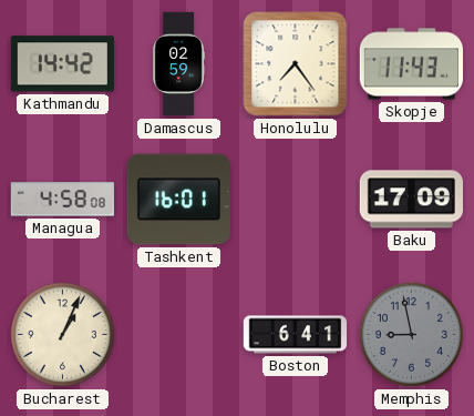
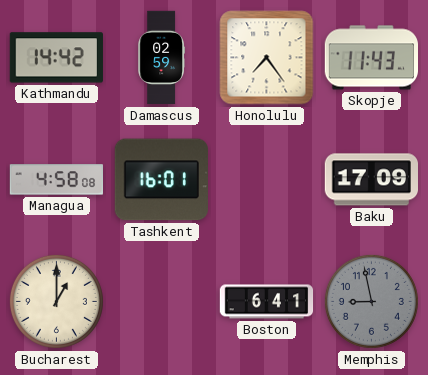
Bucharest: 1:04 -> 1:00 (56, 301)
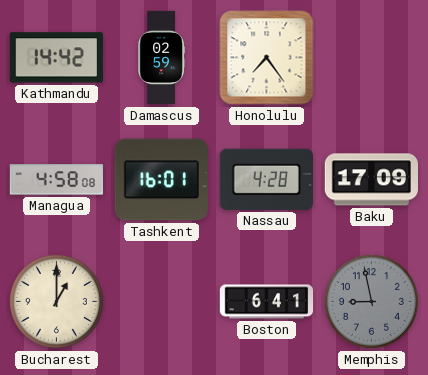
Skopje: 11:43 -> none (372, 58)
Nassau: none -> 4:28 (266, 179)
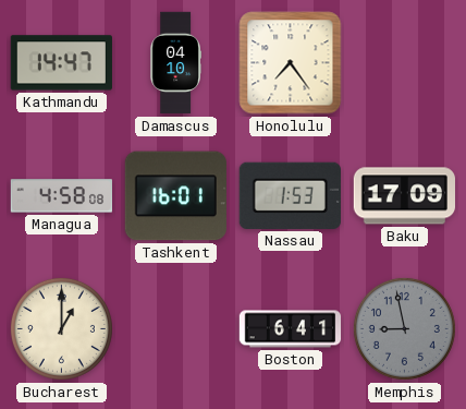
Kathmandu: 14:42 -> 14:47 (61, 63)
Damascus: 02:59 -> 04:10 (175, 63)
Nassau: 4:28 -> 1:53 (290, 195)
